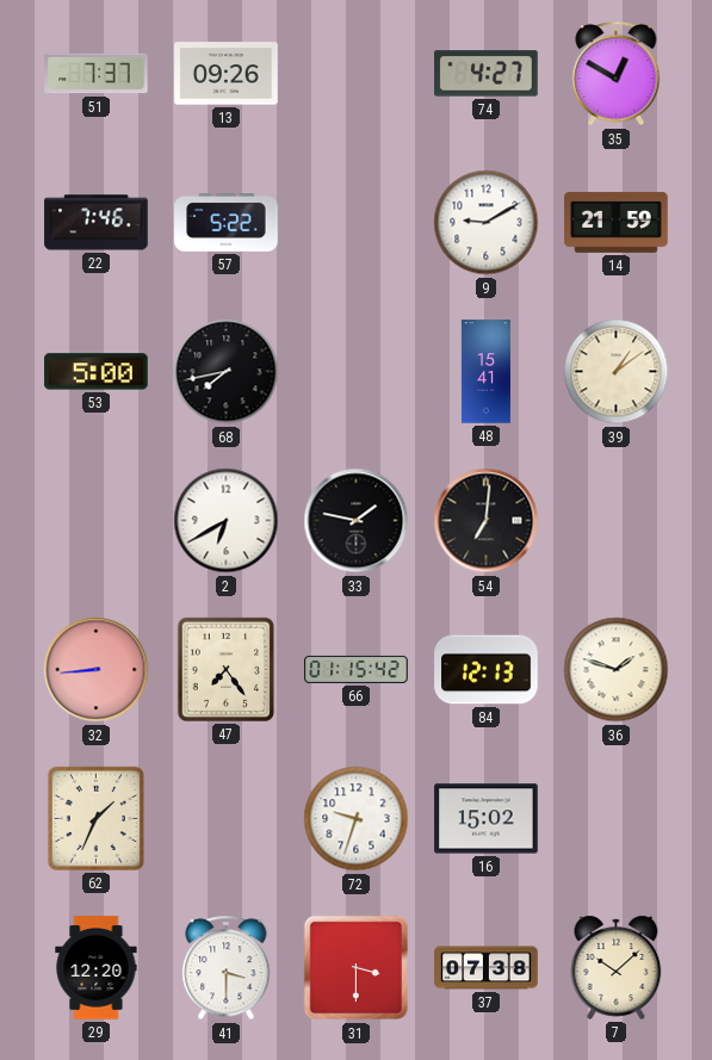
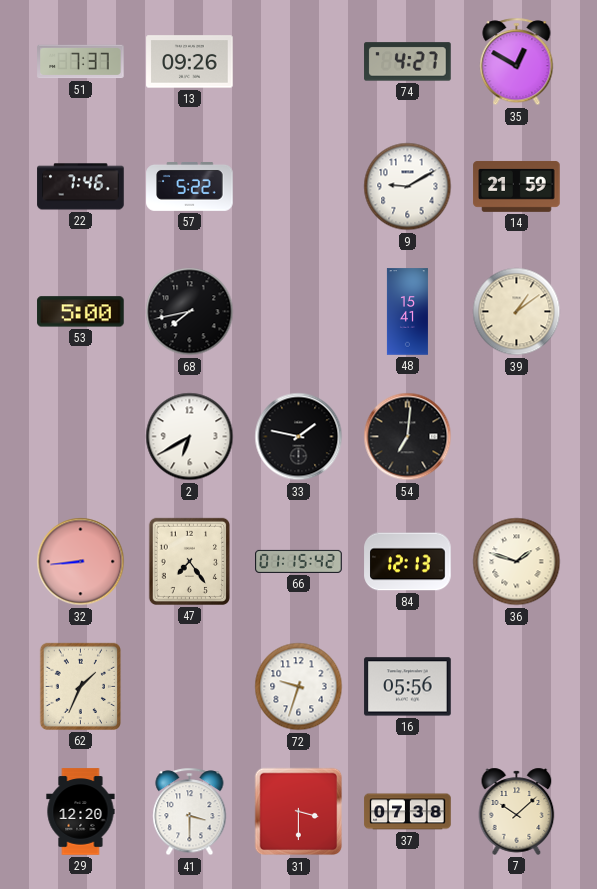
16: 15:02 -> 05:56 (408, 687)
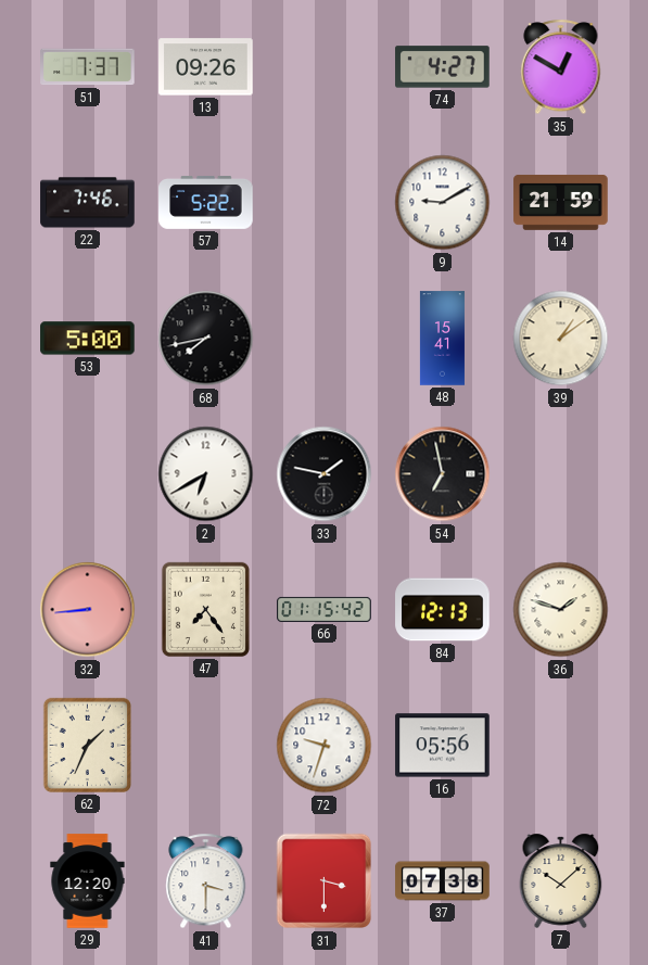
54: 7:01 -> 6:58 (443, 474)
